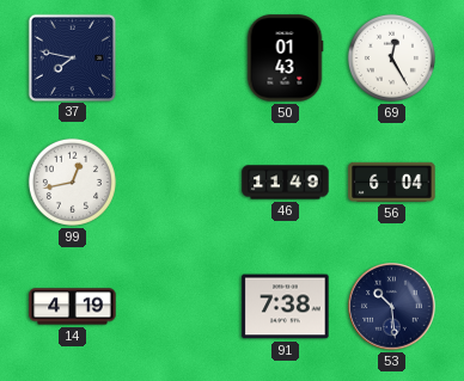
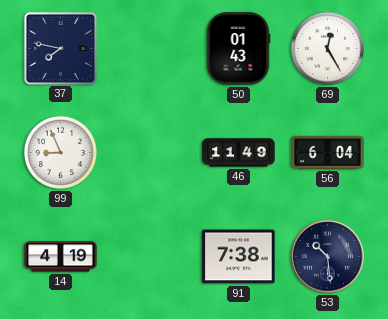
99: 12:43 -> 8:56 (60, 152)
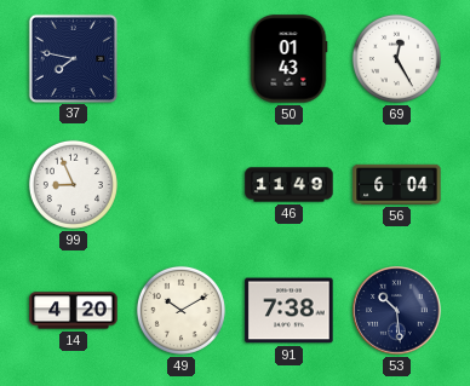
14: 4:19 -> 4:20 (74, 311)
49: none -> 10:10 (180, 310)
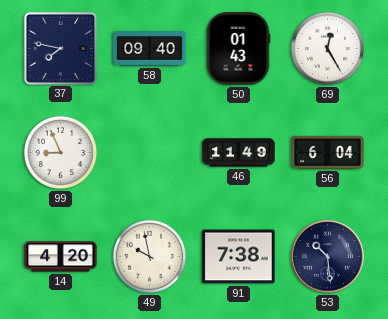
58: none -> 09:40 (150, 49)
49: 10:10 -> 9:58 (149, 256)
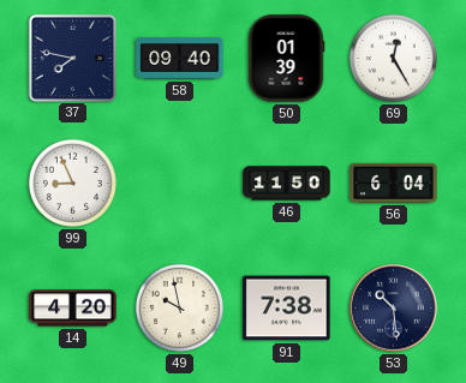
50: 01:43 -> 01:39 (286, 59)
46: 11:49 -> 11:50 (287, 184)
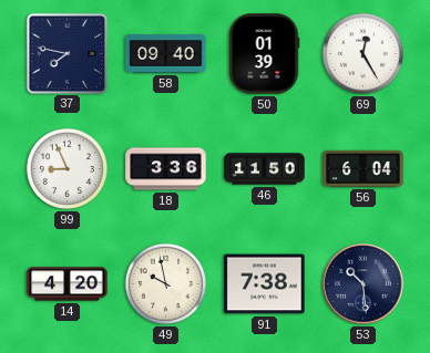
18: none -> 3:36 (166, 169)
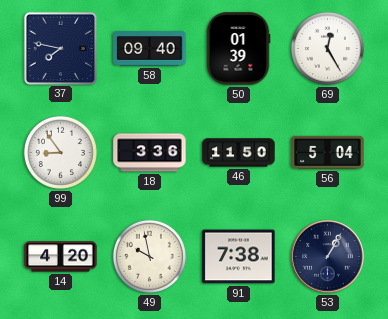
99: 8:56 -> 8:54 (60, 152)
56: 6:04 -> 5:04 (328, 152)
53: 10:29 -> 1:05 (328, 257)
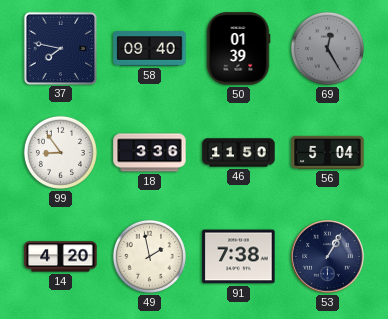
69 dial: white -> grey (327, 48)
49: 9:58 -> 1:58 (149, 256)
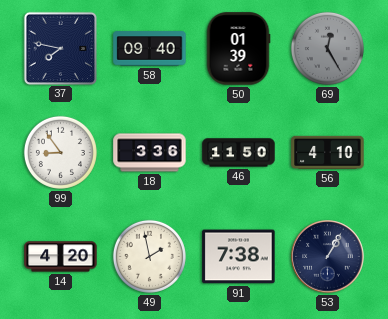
56: 5:04 -> 4:10 (328, 152)
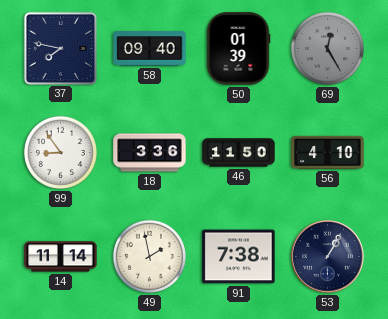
14: 4:20 -> 11:14 (61, 257)
